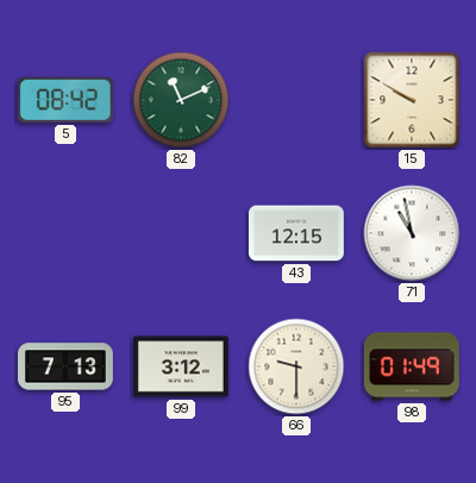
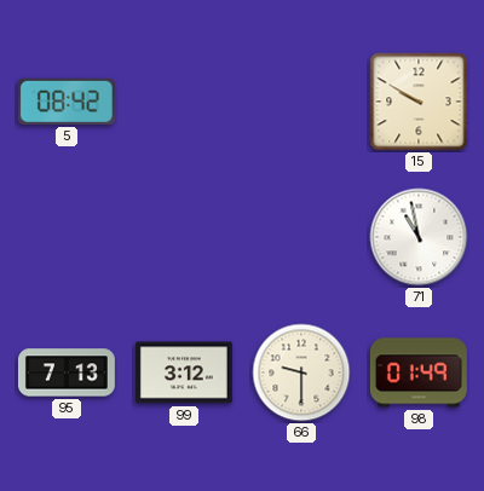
82: 11:11 -> none (181, 100)
43: 12:15 -> none (296, 233)
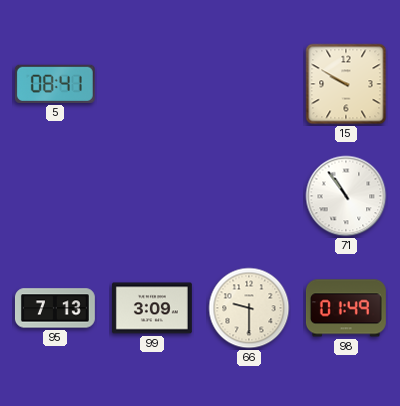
5: 08:42 -> 08:41 (55, 84)
71: 10:58 -> 10:54 (346, 196)
99: 3:12 -> 3:09 (152, 308)
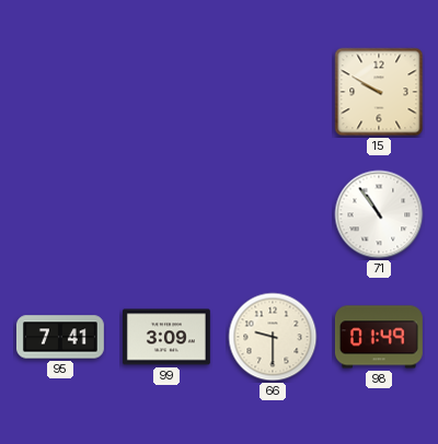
5: 08:41 -> none (55, 84)
95: 7:13 -> 7:41 (60, 337)
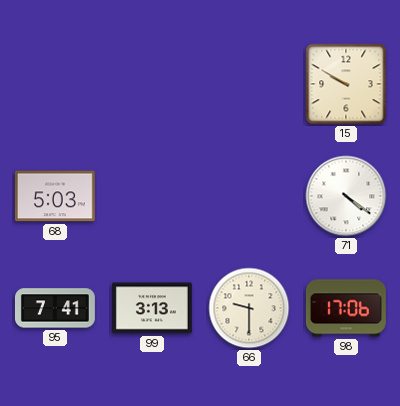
68: none -> 5:03 (55, 196)
71: 10:54 -> 4:21 (346, 196)
99: 3:09 -> 3:13 (152, 308)
98: 01:49 -> 17:06 (346, 308)
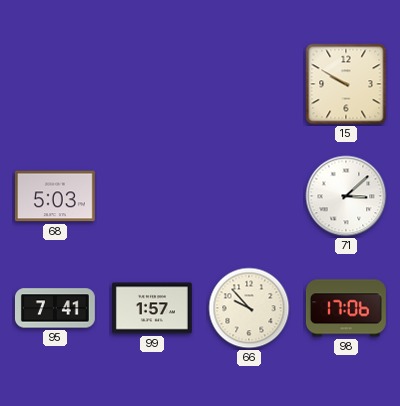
71: 4:21 -> 3:08 (346, 196)
99: 3:13 -> 1:57 (152, 308)
66: 9:30 -> 9:53 (249, 308)
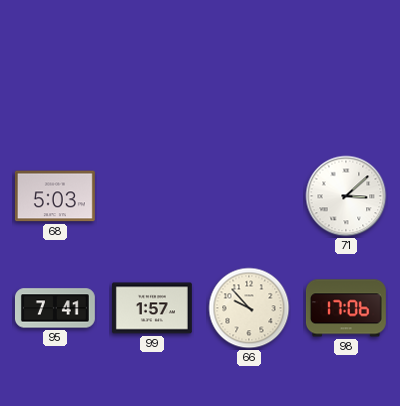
15: 9:50 -> none (346, 84)
